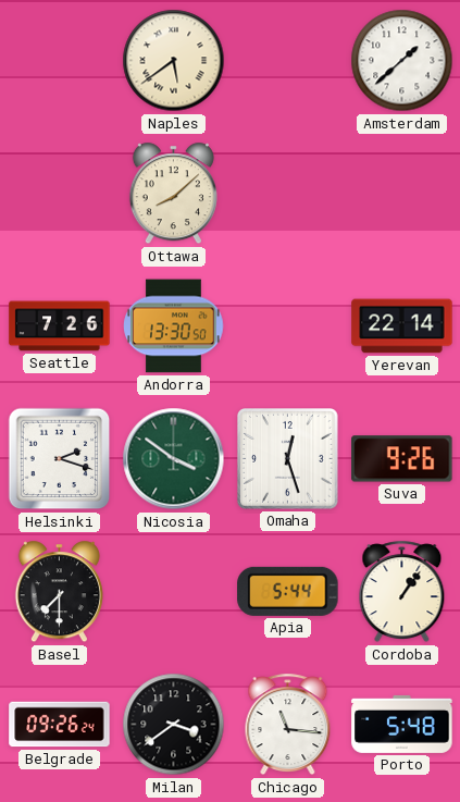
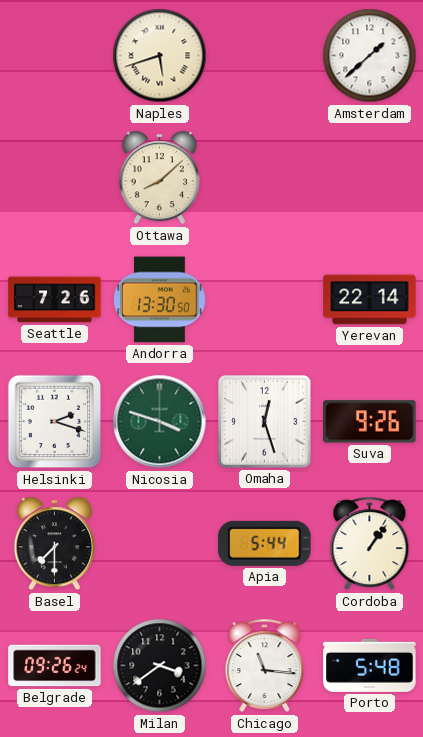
Naples: 5:39 -> 5:42 (160, 56)
Nicosia: 3:51 -> 3:48 (160, 422)
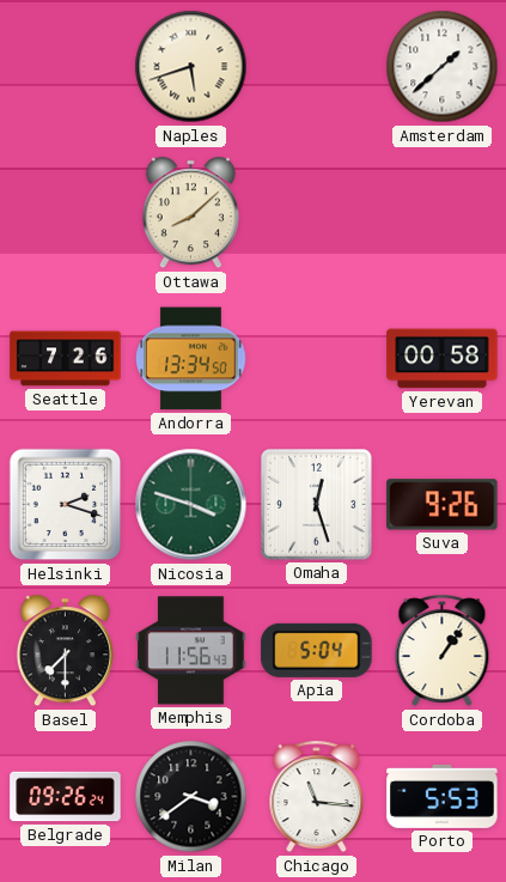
Andorra: 13:30 -> 13:34 (191, 359)
Yerevan: 22:14 -> 00:58 (443, 359)
Memphis: none -> 11:56 (191, 651)
Apia: 5:44 -> 5:04 (317, 650)
Porto: 5:48 -> 5:53 (443, 796)
